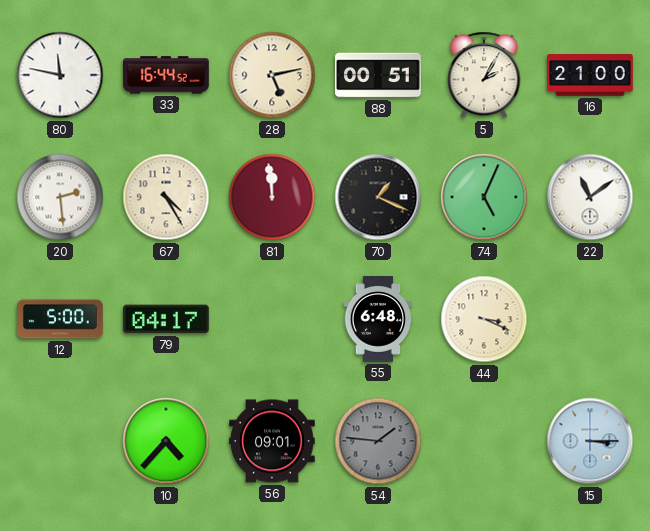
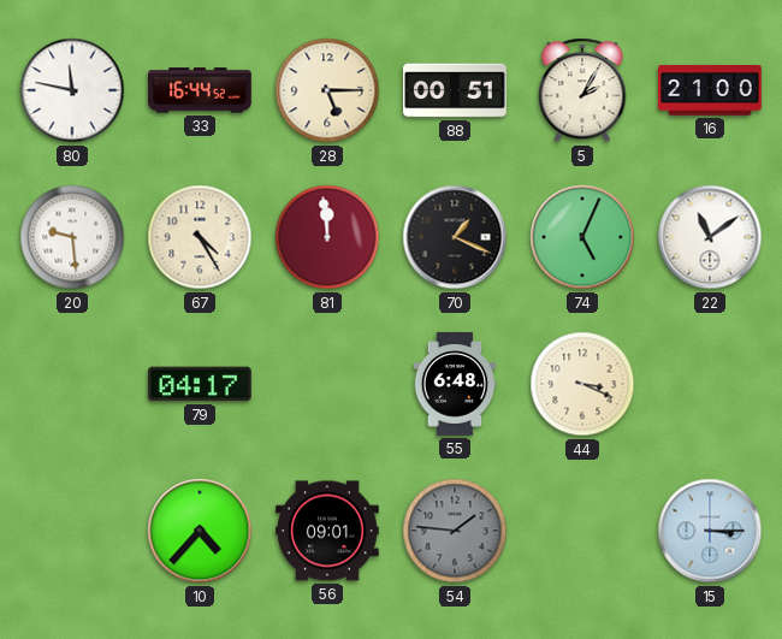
28: 5:13 -> 5:15 (327, 90)
20: 2:29 -> 9:29 (72, 237)
12: 5:00 -> none (60, 319)
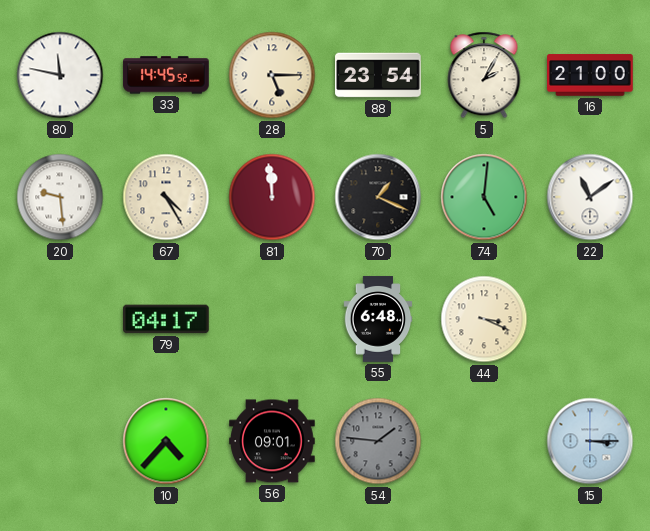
33: 16:44 -> 14:45 (166, 75)
88: 00:51 -> 23:54 (378, 75)
74: 5:04 -> 5:01 (484, 197)
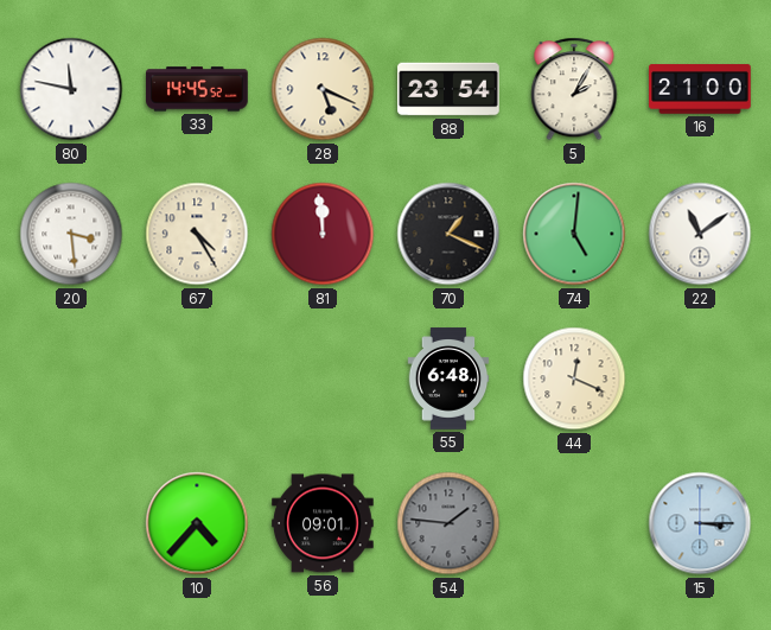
28: 5:15 -> 5:19 (323, 89)
20: 9:29 -> 3:29 (71, 234)
79: 04:17 -> none (167, 319)
44: 3:19 -> 12:19 (574, 378)
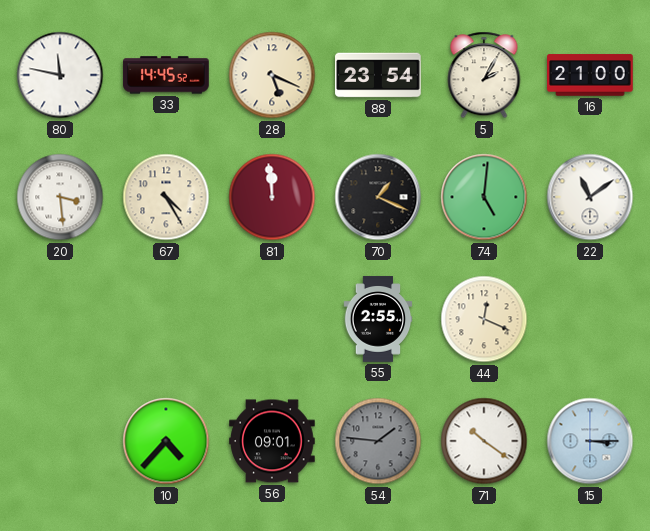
55: 6:48 -> 2:55 (378, 319)
71: none -> 10:21 (484, 441)
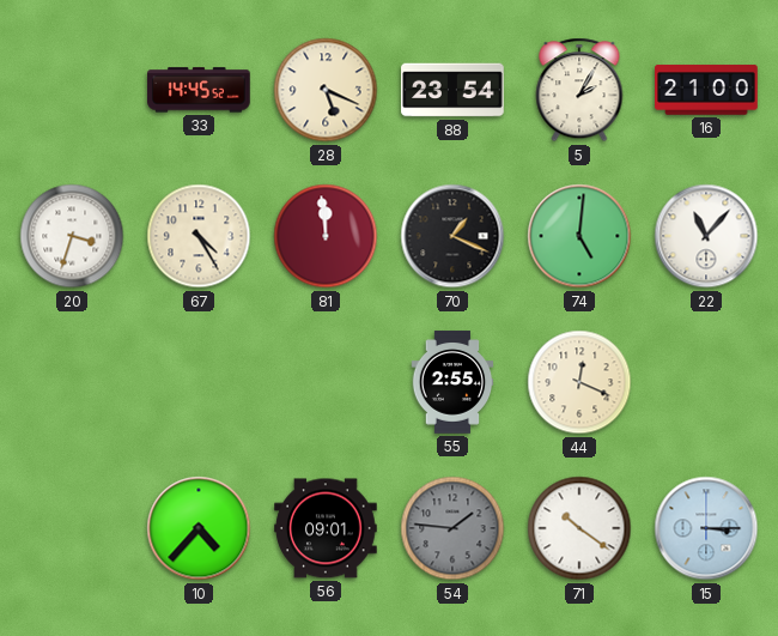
80: 11:47 -> none (60, 75)
20: 3:29 -> 3:33 (72, 236)
22: 11:09 -> 11:07 (706, 236)
